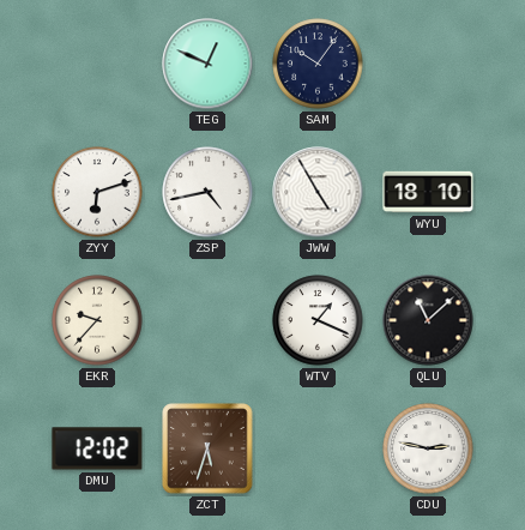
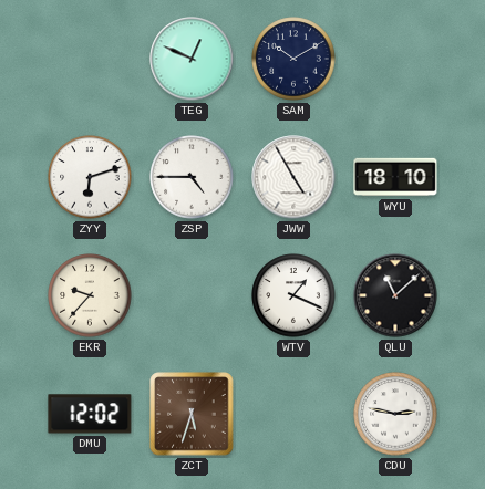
SAM: 10:06 -> 10:10 (293, 59)
ZSP: 4:43 -> 4:45 (192, 177)
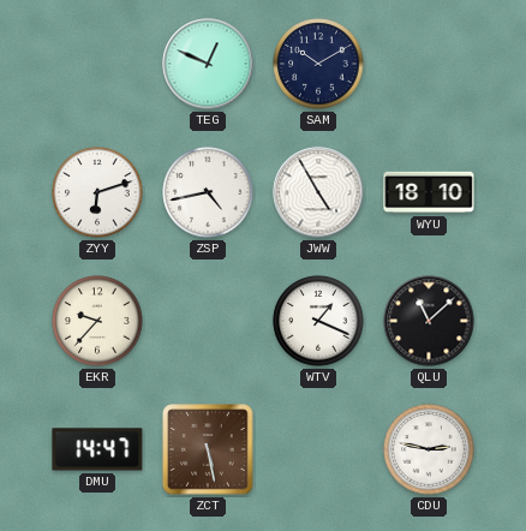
ZSP: 4:45 -> 4:43 (208, 192)
DMU: 12:02 -> 14:47 (97, 449)
ZCT: 5:33 -> 5:28 (208, 449)
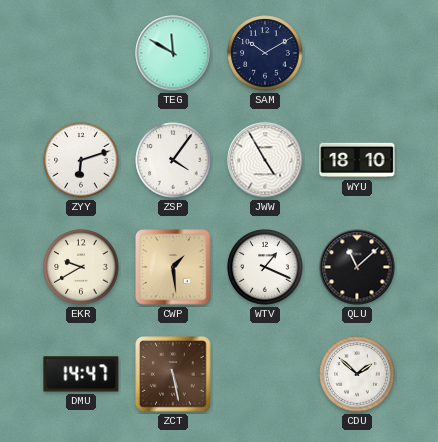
TEG: 12:49 -> 11:50 (173, 53)
ZSP: 4:43 -> 4:06 (173, 160)
EKR: 9:37 -> 9:40 (81, 267)
CWP: none -> 1:29 (173, 267)
CDU: 2:47 -> 1:52 (357, 374)
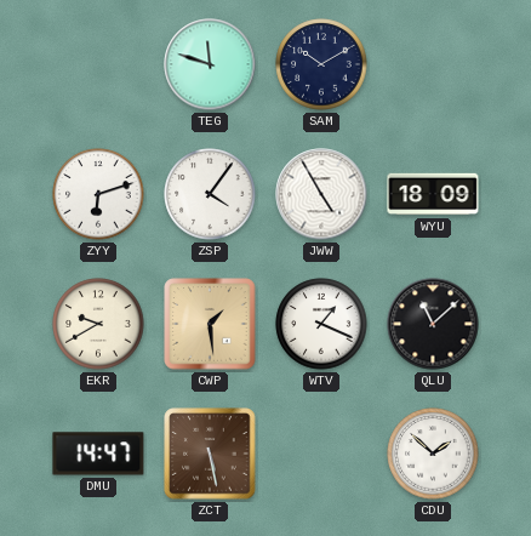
TEG: 11:50 -> 11:48 (210, 64)
WYU: 18:10 -> 18:09 (433, 194)
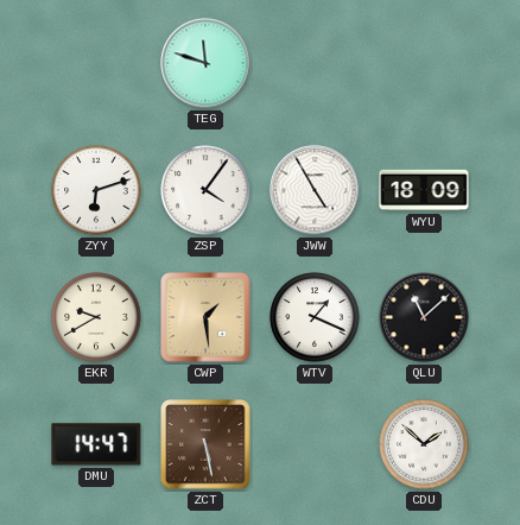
SAM: 10:10 -> none (321, 64)
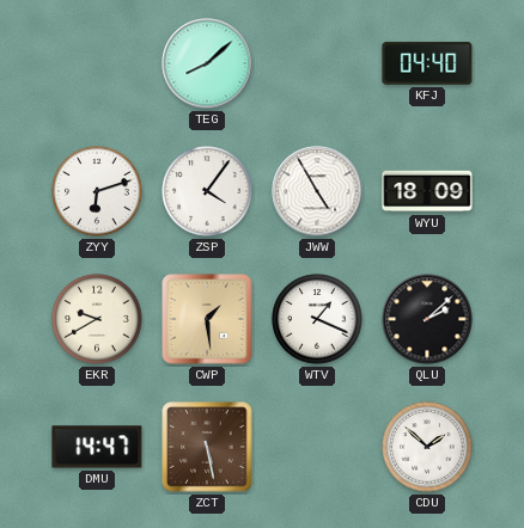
TEG: 11:48 -> 8:08 (207, 63)
KFJ: none -> 04:40 (427, 63)
QLU: 11:08 -> 2:08 (427, 319)
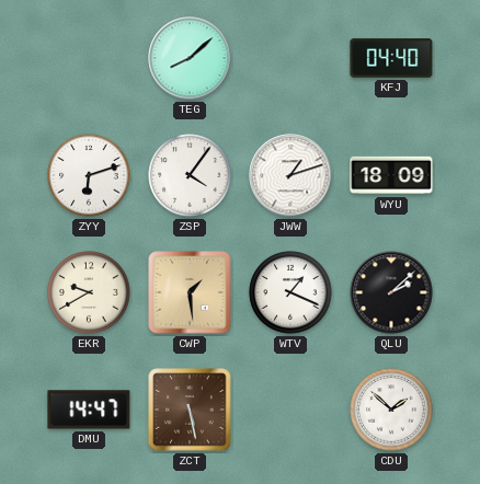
JWW: 4:55 -> 1:12 (290, 175)
